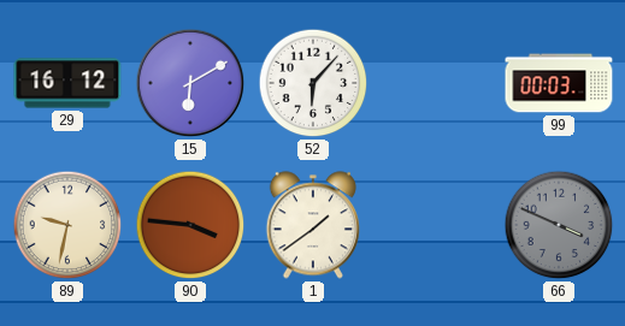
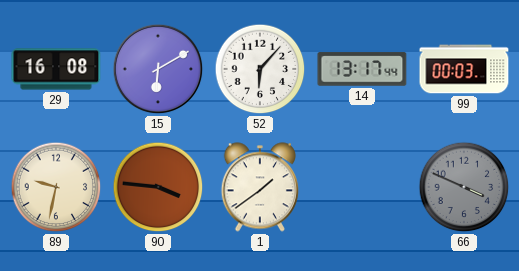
29: 16:12 -> 16:08 (56, 69)
14: none -> 13:17 (362, 69)
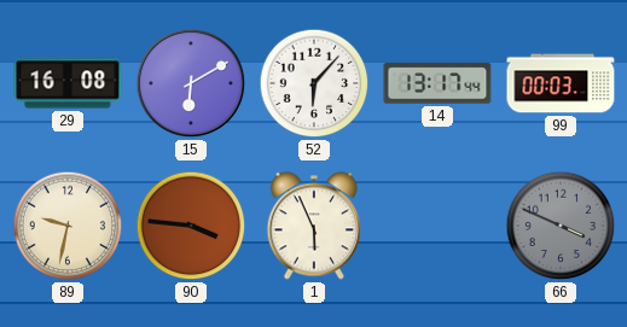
1: 1:39 -> 5:56 (313, 226)
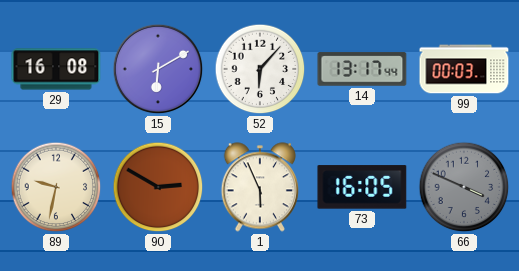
90: 3:46 -> 2:50 (158, 187)
73: none -> 16:05 (362, 187)
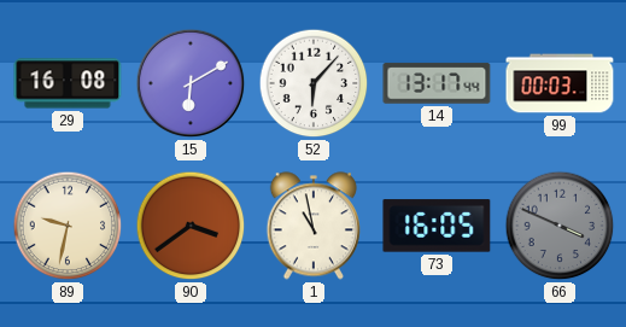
90: 2:50 -> 3:39 (191, 226)
1: 5:56 -> 10:58 (312, 226)
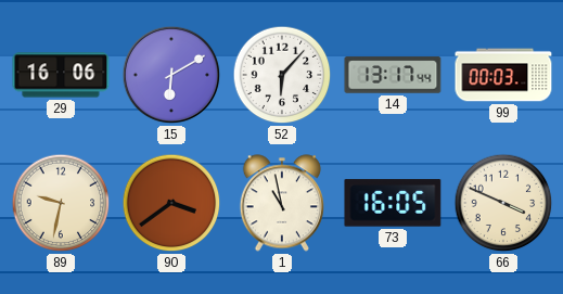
29: 16:08 -> 16:06 (61, 75)
66 dial: grey -> cream (503, 203)
